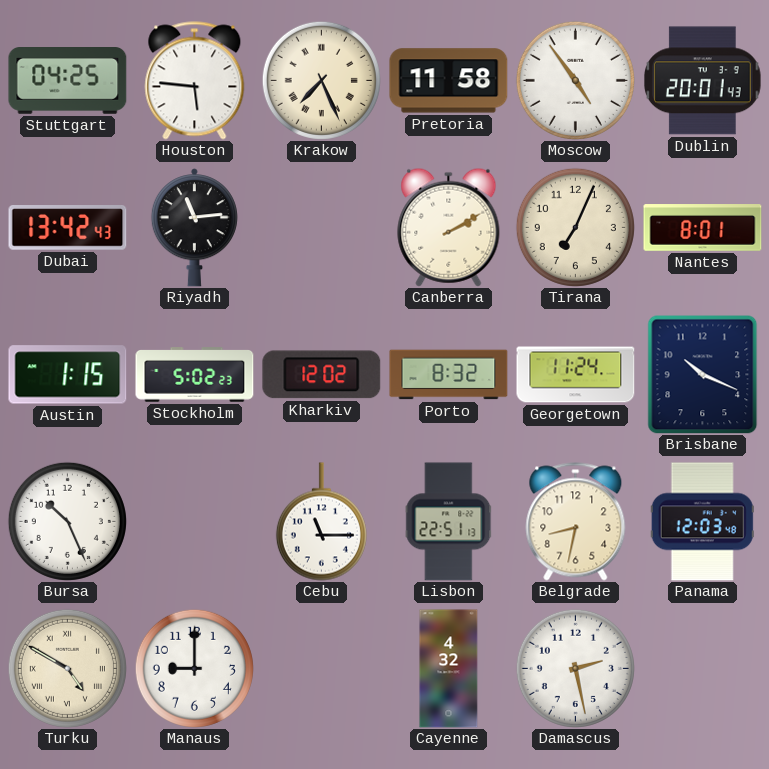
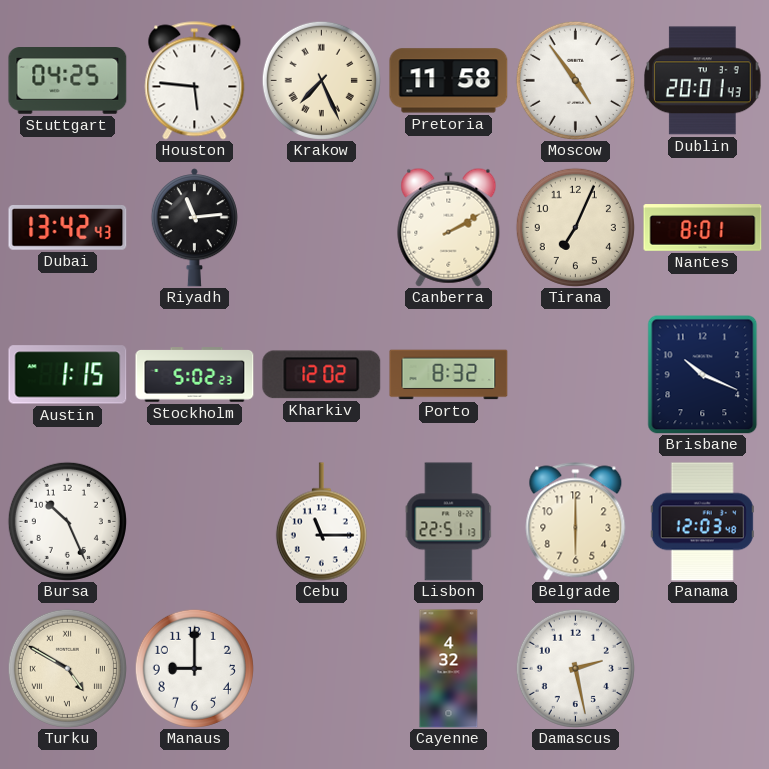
Georgetown: 11:24 -> none (576, 375)
Belgrade: 8:32 -> 6:00 (576, 522)
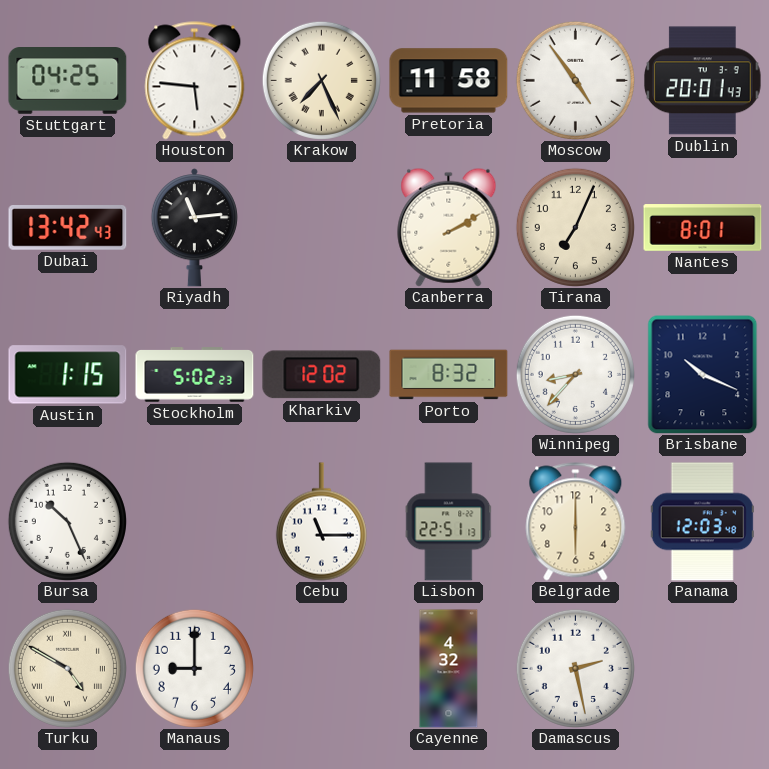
Winnipeg: none -> 8:37 (575, 374)
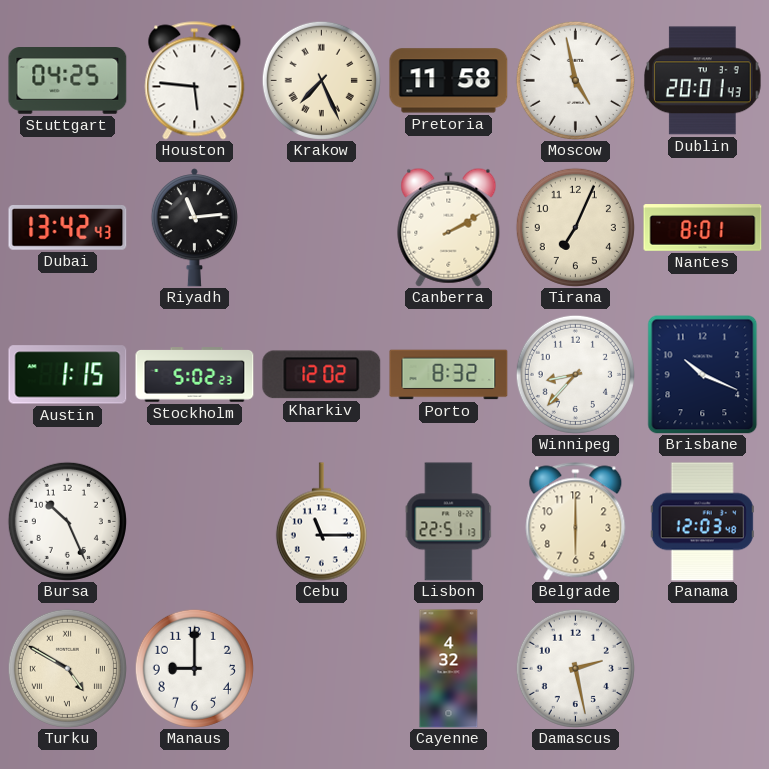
Moscow: 4:54 -> 4:58 (575, 80)
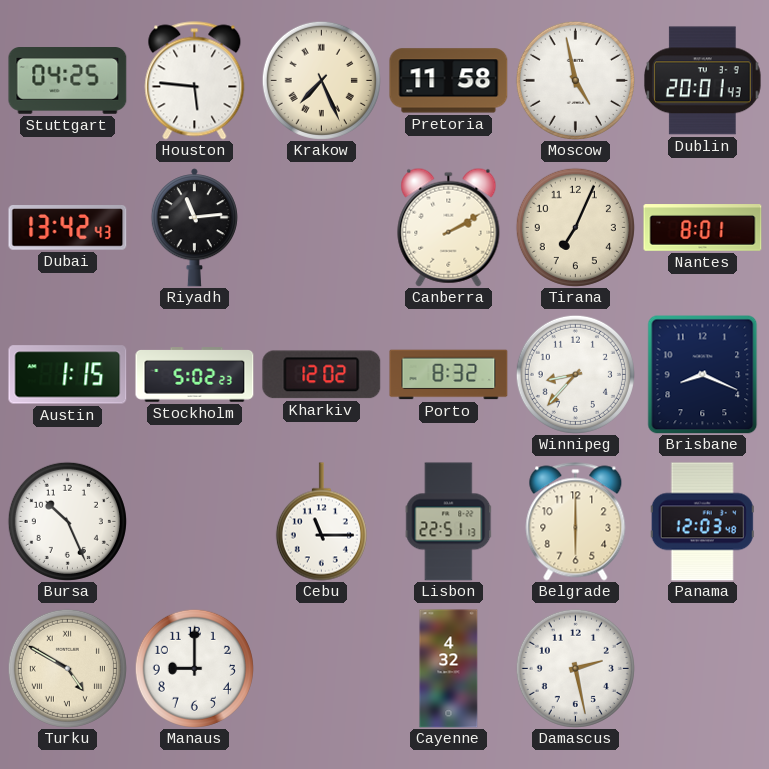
Brisbane: 10:19 -> 8:19 (703, 374)
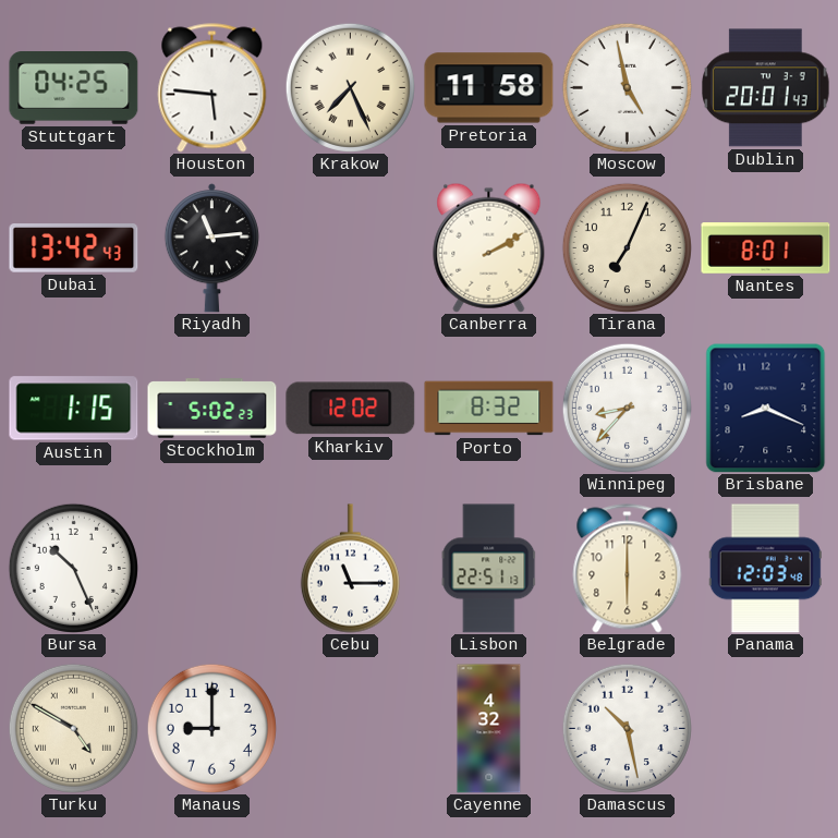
Damascus: 2:28 -> 10:28 (627, 728)
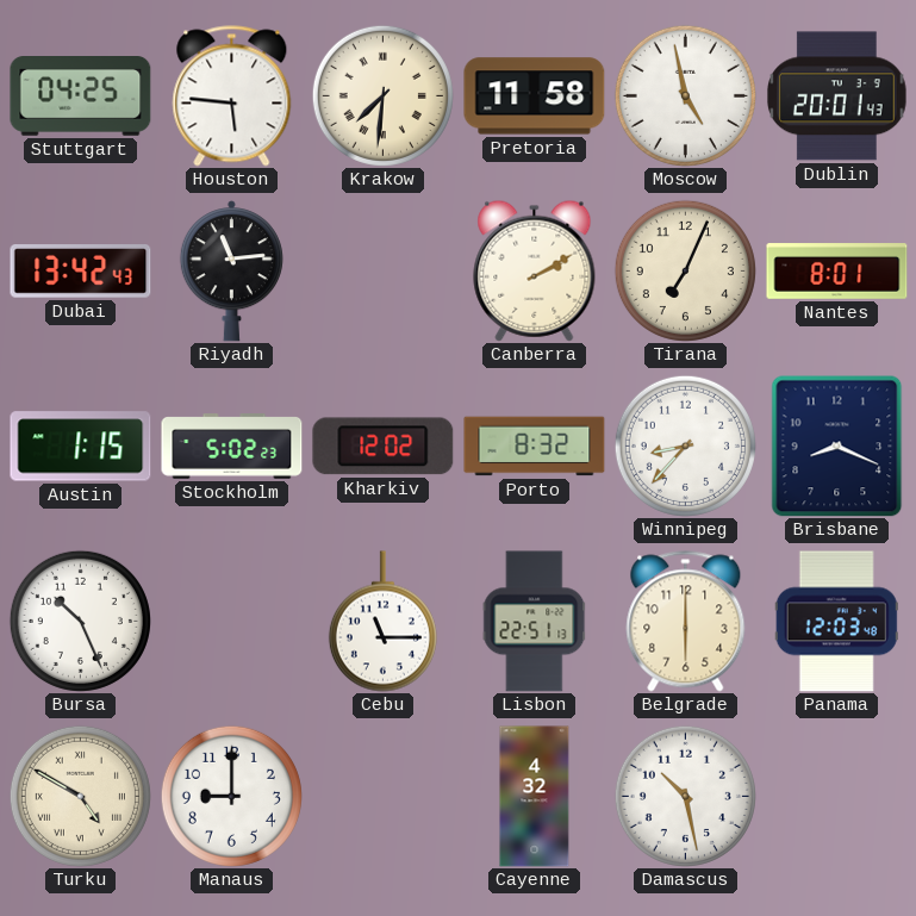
Krakow: 7:26 -> 7:31 (382, 95)
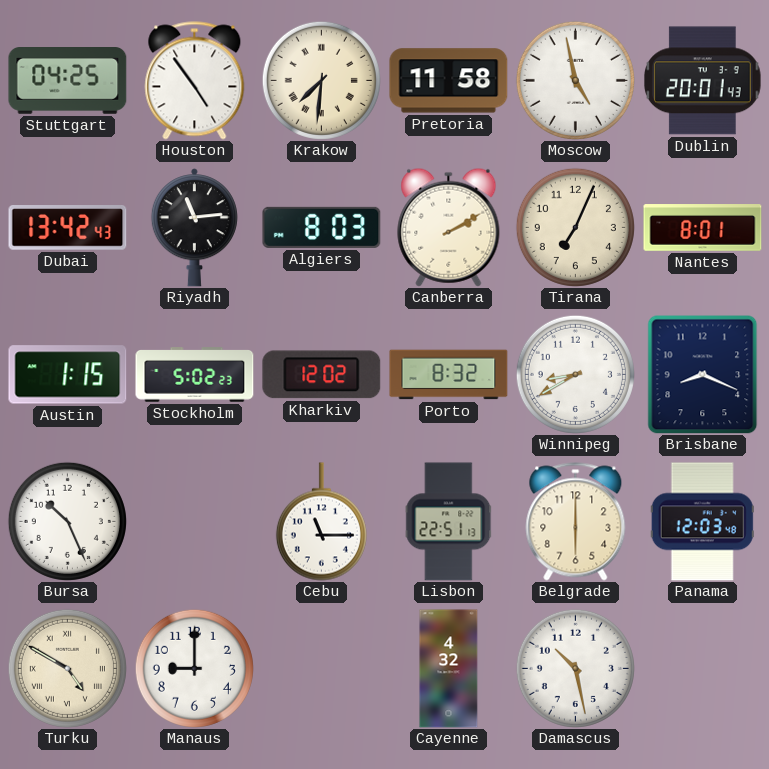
Houston: 5:46 -> 4:54 (195, 81)
Algiers: none -> 8:03 (322, 227)
Winnipeg: 8:37 -> 8:40 (575, 374)
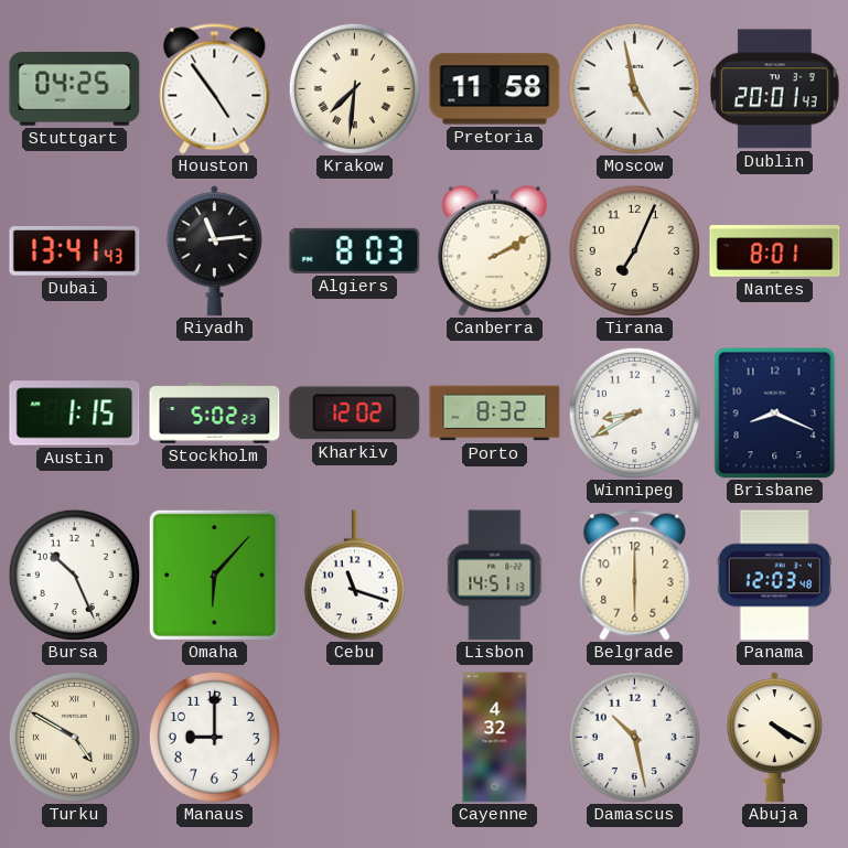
Dubai: 13:42 -> 13:41 (75, 251)
Omaha: none -> 6:07 (214, 575)
Cebu: 11:15 -> 11:18 (354, 576)
Lisbon: 22:51 -> 14:51 (495, 576)
Abuja: none -> 4:20 (774, 738)
